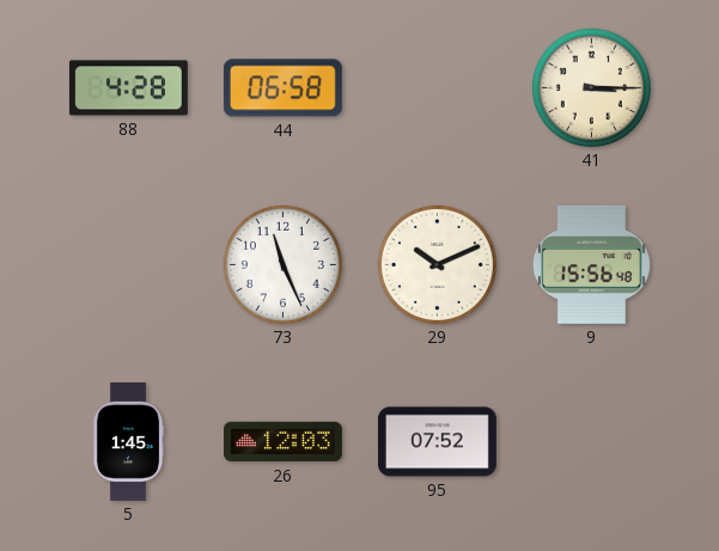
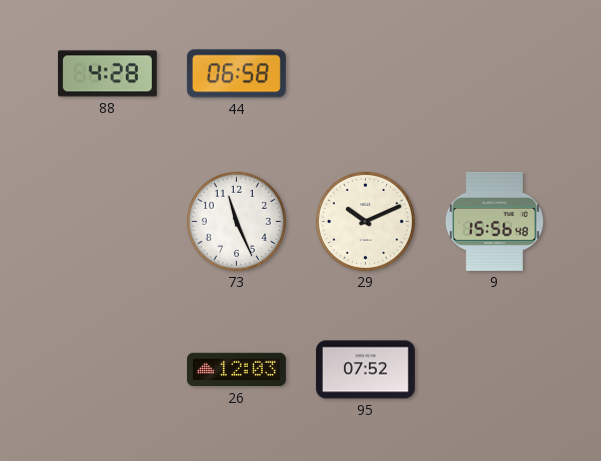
41: 3:15 -> none (591, 87)
5: 1:45 -> none (127, 441)
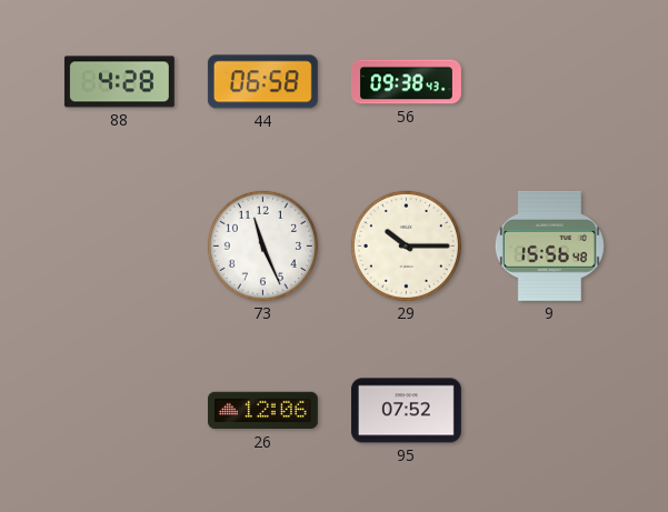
56: none -> 09:38 (406, 82)
29: 10:11 -> 10:15 (406, 245)
26: 12:03 -> 12:06 (262, 411)
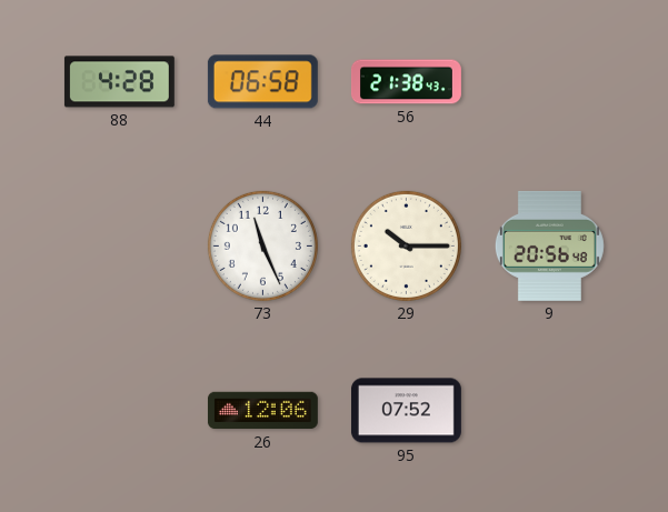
56: 09:38 -> 21:38 (406, 82)
9: 15:56 -> 20:56 (549, 245)
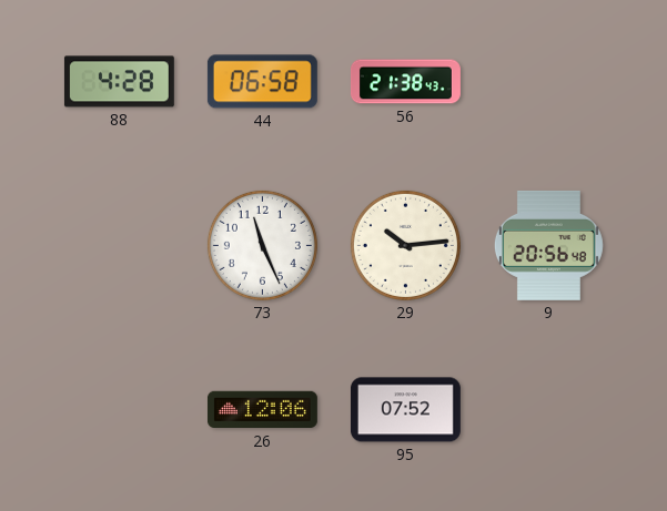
29: 10:15 -> 10:14 (405, 245)
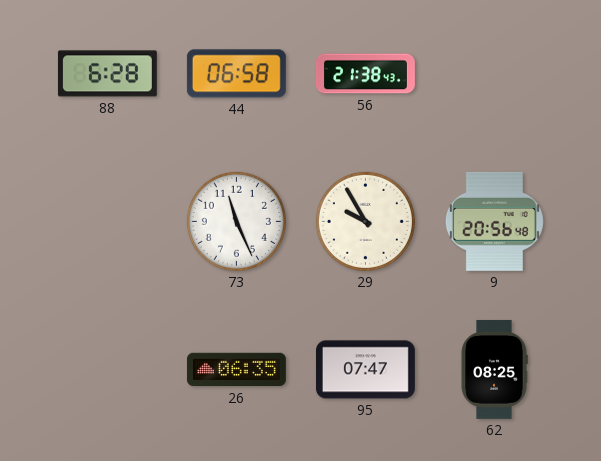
88: 4:28 -> 6:28 (107, 74)
29: 10:14 -> 9:55 (365, 221)
26: 12:06 -> 06:35 (236, 370)
95: 07:52 -> 07:47 (365, 370)
62: none -> 08:25 (494, 369)
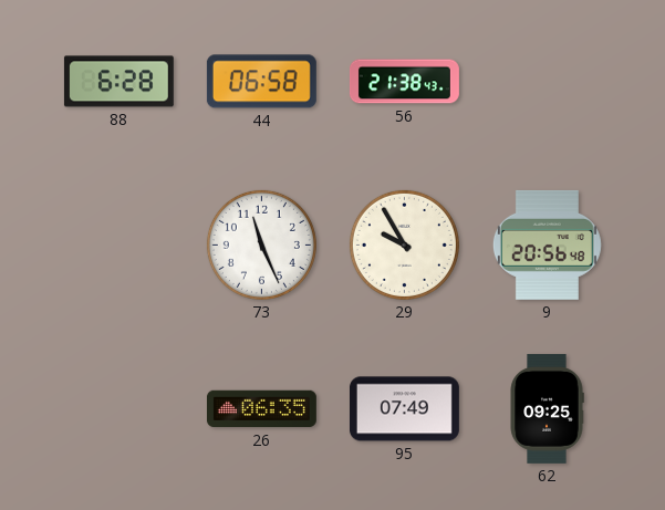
95: 07:47 -> 07:49 (404, 409)
62: 08:25 -> 09:25 (547, 408)
